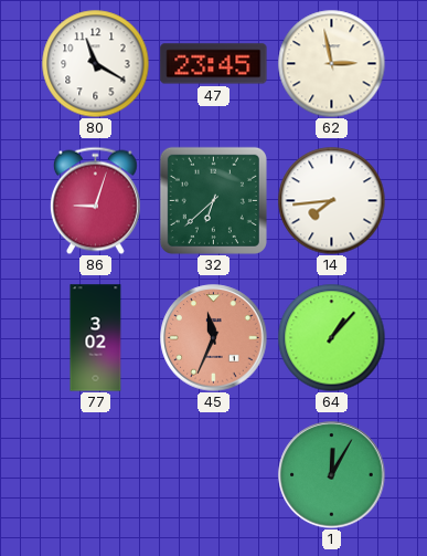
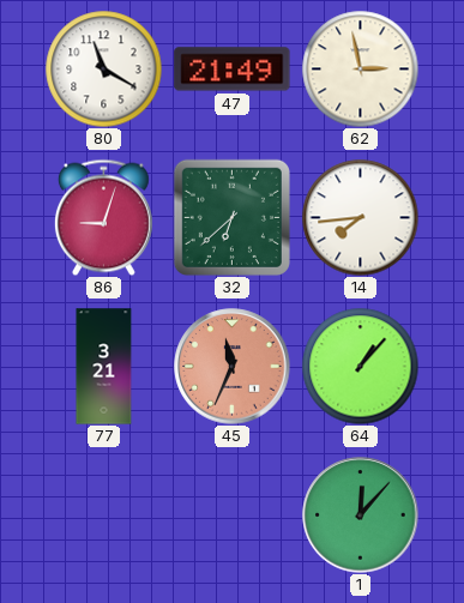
47: 23:45 -> 21:49 (233, 70)
77: 3:02 -> 3:21 (104, 367)
1: 12:05 -> 12:07 (361, 515)
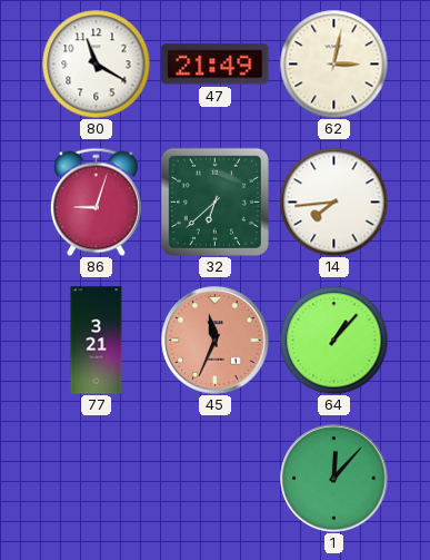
62: 2:58 -> 3:02 (333, 63)
